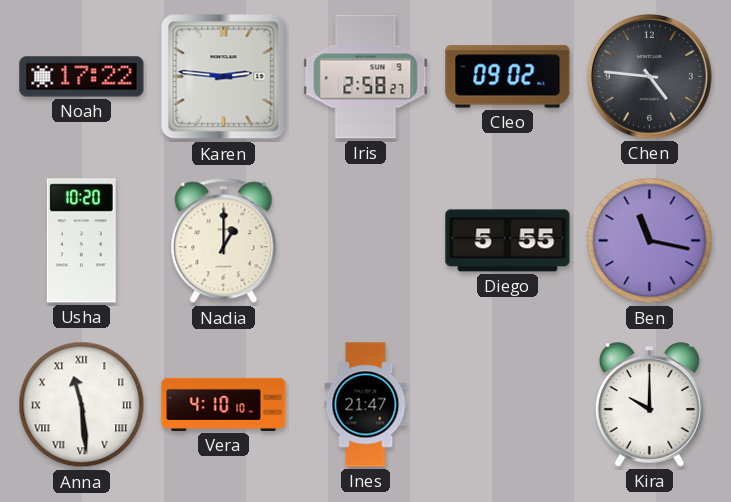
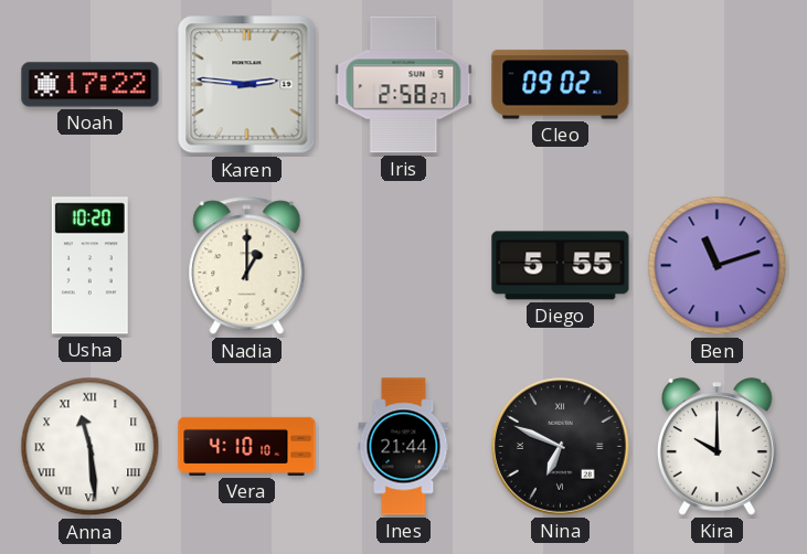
Chen: 4:46 -> none (650, 77)
Ben: 11:17 -> 11:12 (718, 266)
Ines: 21:47 -> 21:44 (404, 447)
Nina: none -> 6:49 (561, 447)
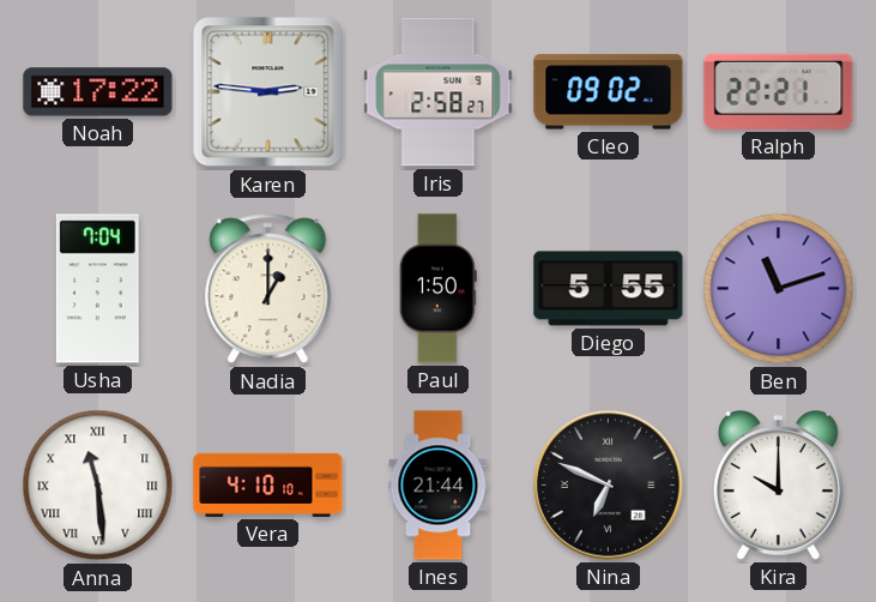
Ralph: none -> 22:21 (779, 91)
Usha: 10:20 -> 7:04 (97, 289)
Paul: none -> 1:50 (437, 289)
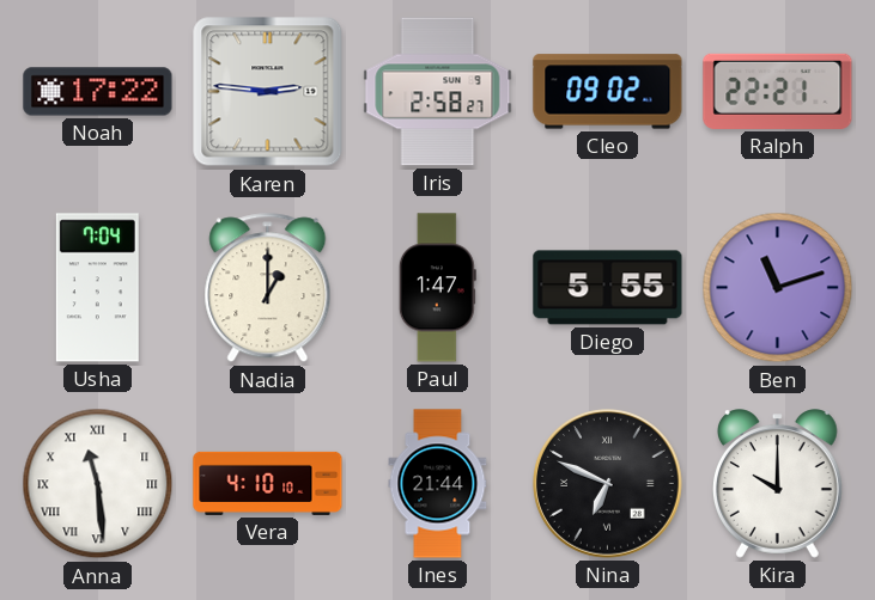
Paul: 1:50 -> 1:47 (437, 288)
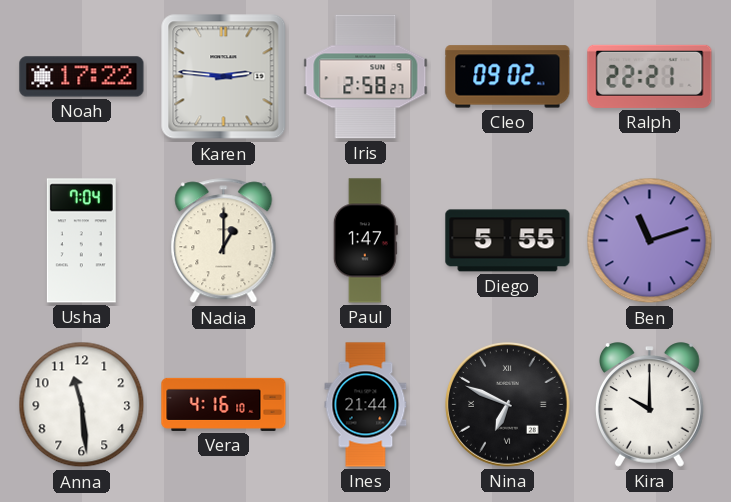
Anna numerals: Roman -> Arabic (82, 405)
Vera: 4:10 -> 4:16 (224, 404)
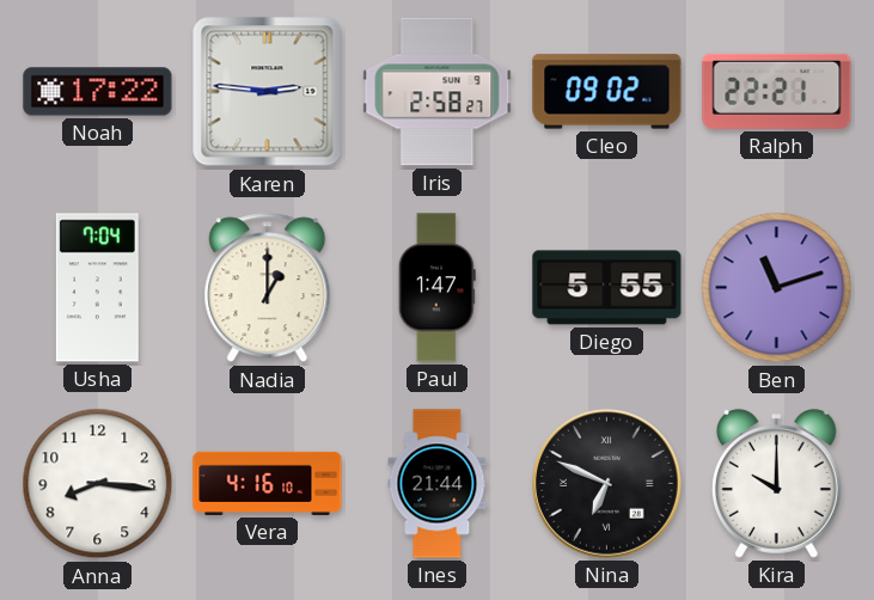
Anna: 11:29 -> 8:16 (98, 484)
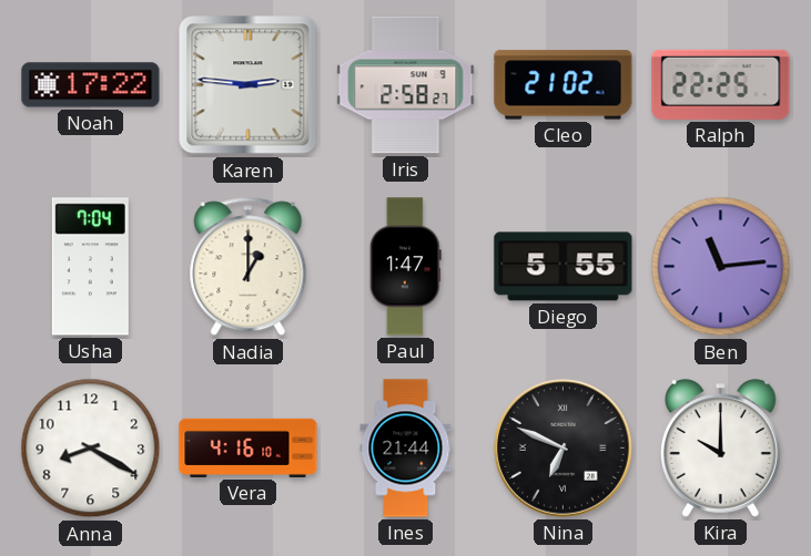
Cleo: 09:02 -> 21:02 (564, 85)
Ralph: 22:21 -> 22:25 (721, 84)
Ben: 11:12 -> 11:14 (721, 267)
Anna: 8:16 -> 8:20 (91, 449)
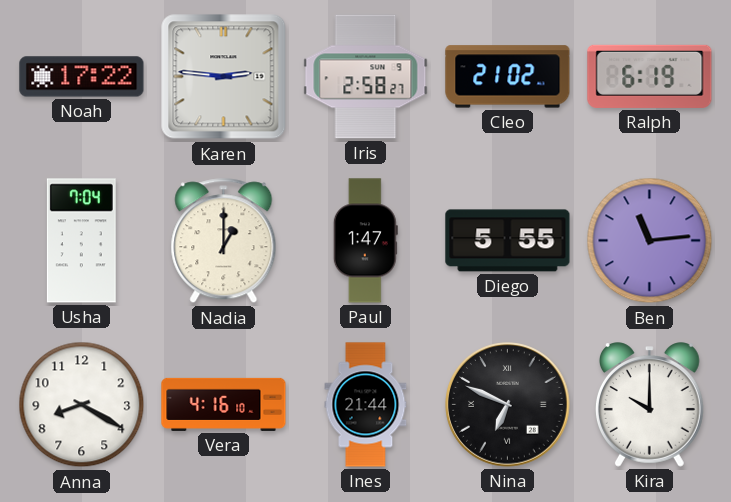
Ralph: 22:25 -> 6:19 (650, 76)
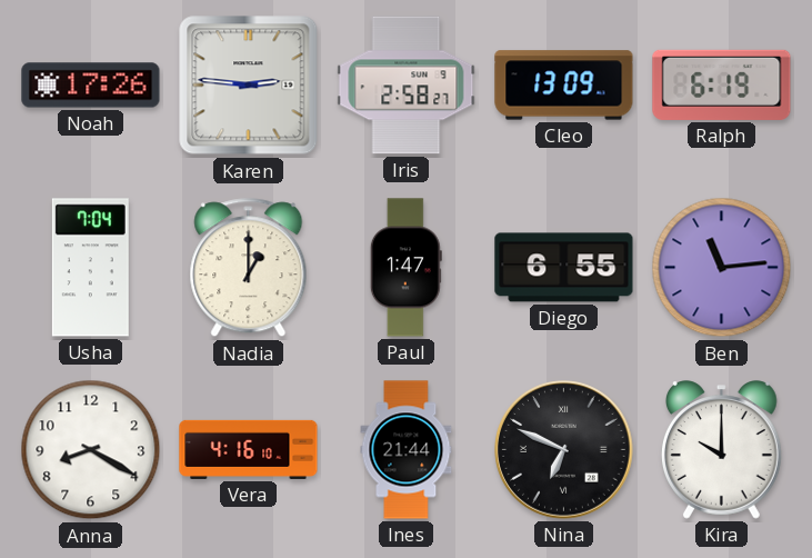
Noah: 17:22 -> 17:26 (91, 86)
Cleo: 21:02 -> 13:09 (564, 86)
Diego: 5:55 -> 6:55 (564, 268)
